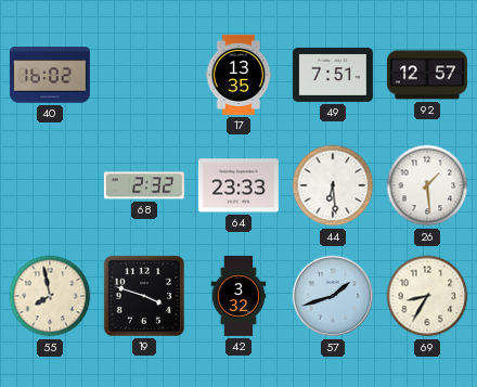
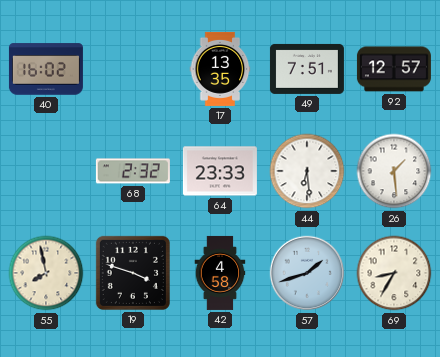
42: 3:32 -> 4:58 (220, 273)
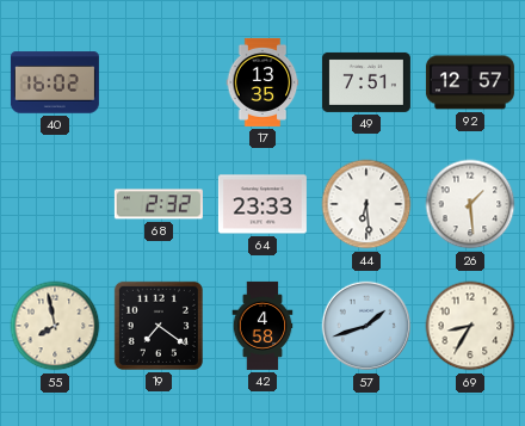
19: 3:48 -> 7:21 (159, 326)
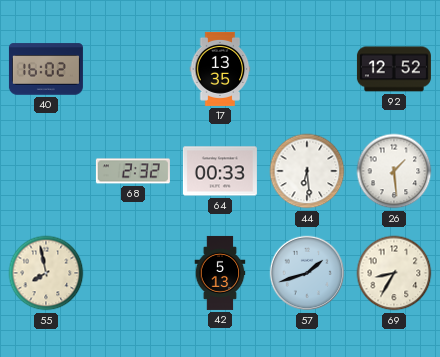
49: 7:51 -> none (366, 82)
92: 12:57 -> 12:52 (394, 69)
64: 23:33 -> 00:33 (220, 171)
19: 7:21 -> none (159, 326)
42: 4:58 -> 5:13 (220, 273)
